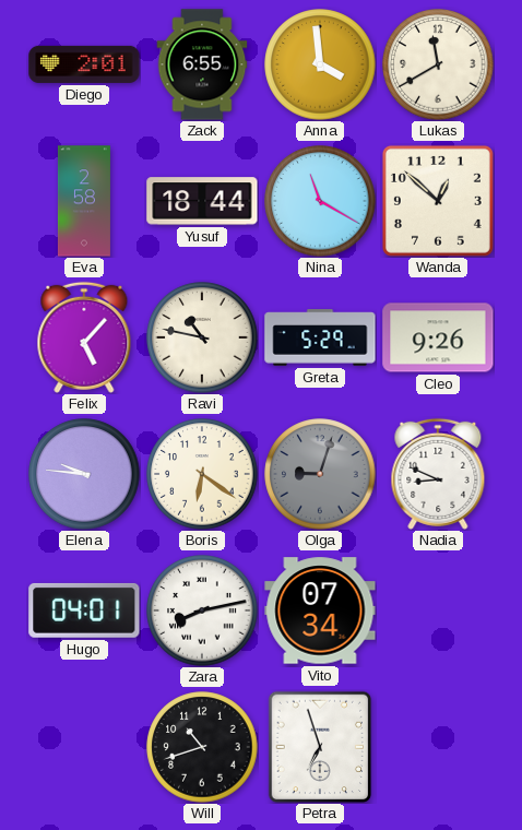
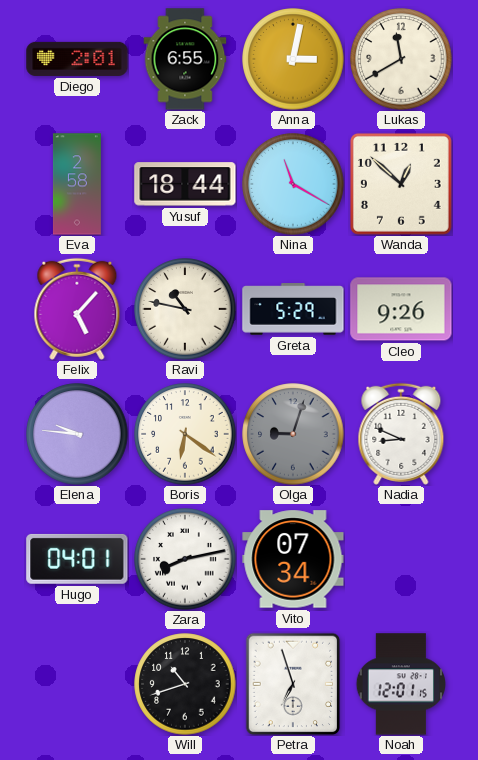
Anna: 3:59 -> 3:02 (293, 59)
Noah: none -> 12:01 (400, 684)
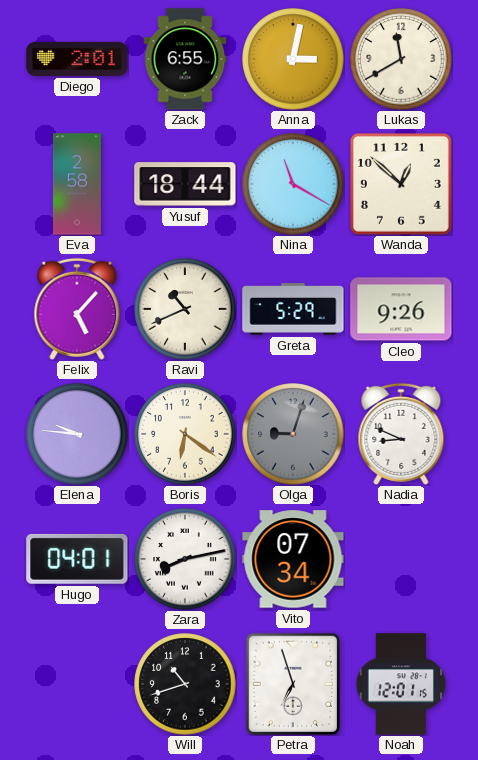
Ravi: 10:47 -> 10:41 (185, 309)
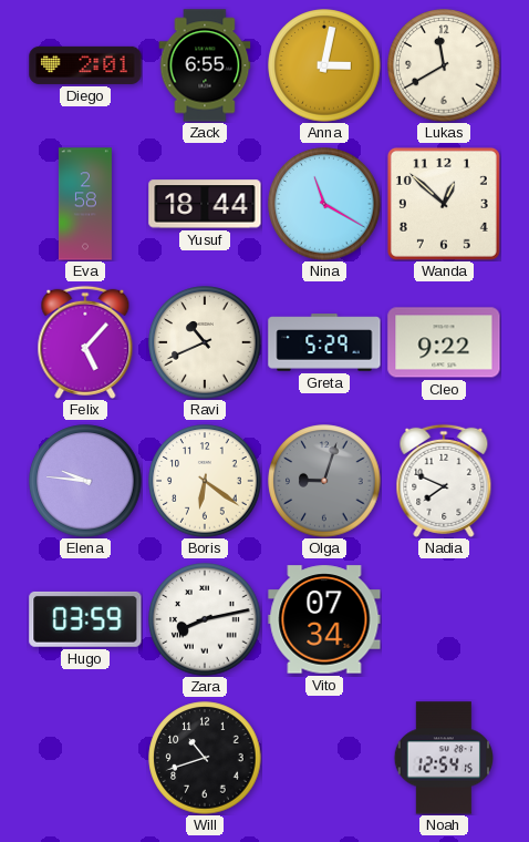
Cleo: 9:26 -> 9:22 (444, 342)
Nadia: 8:49 -> 7:49 (444, 481)
Hugo: 04:01 -> 03:59 (85, 619)
Petra: 6:57 -> none (293, 684)
Noah: 12:01 -> 12:54 (443, 758)
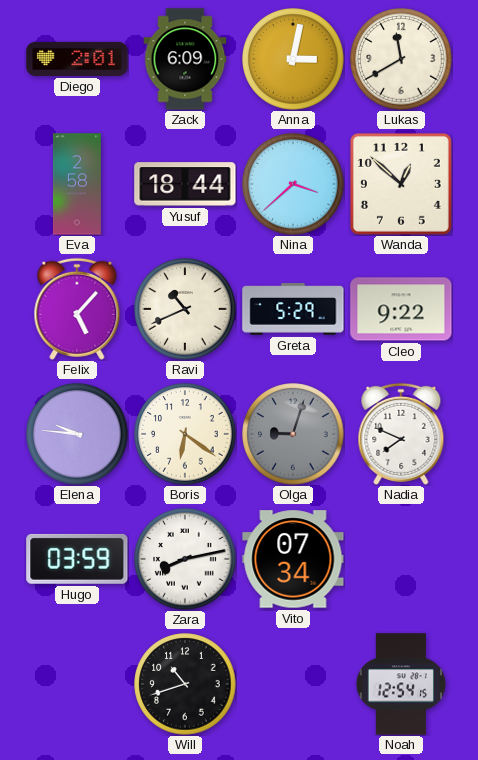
Zack: 6:55 -> 6:09 (185, 59)
Nina: 11:20 -> 3:38 (293, 184)
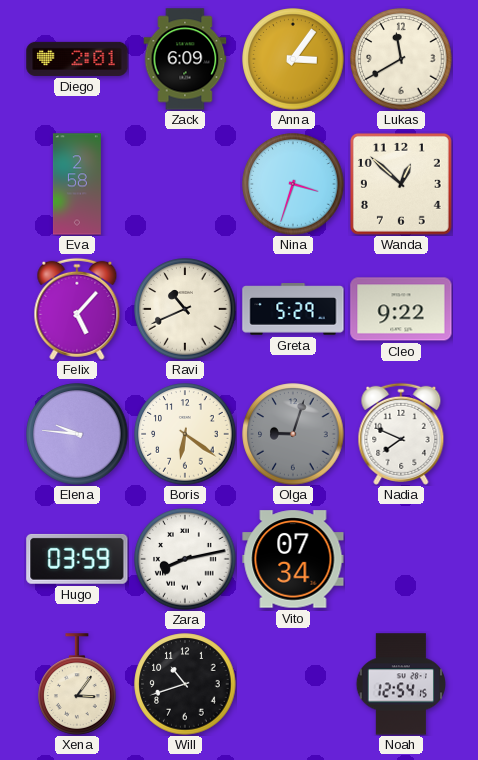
Anna: 3:02 -> 3:06 (293, 59)
Yusuf: 18:44 -> none (185, 184)
Nina: 3:38 -> 3:33 (293, 184)
Xena: none -> 3:06 (77, 684)
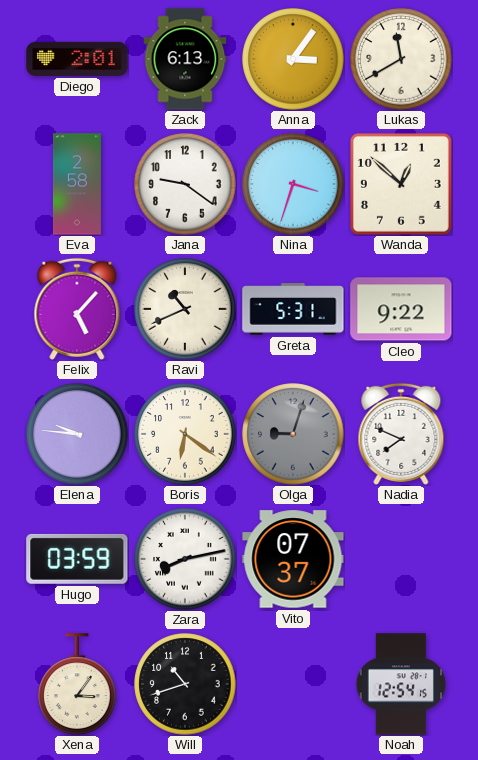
Zack: 6:09 -> 6:13 (185, 59)
Jana: none -> 9:21 (185, 184)
Greta: 5:29 -> 5:31 (293, 309)
Vito: 07:34 -> 07:37 (293, 559)
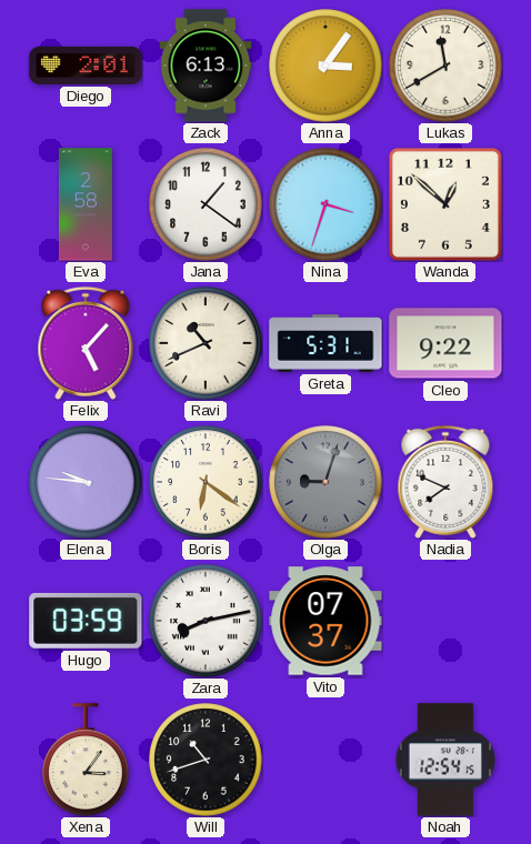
Jana: 9:21 -> 1:21 (206, 204)
